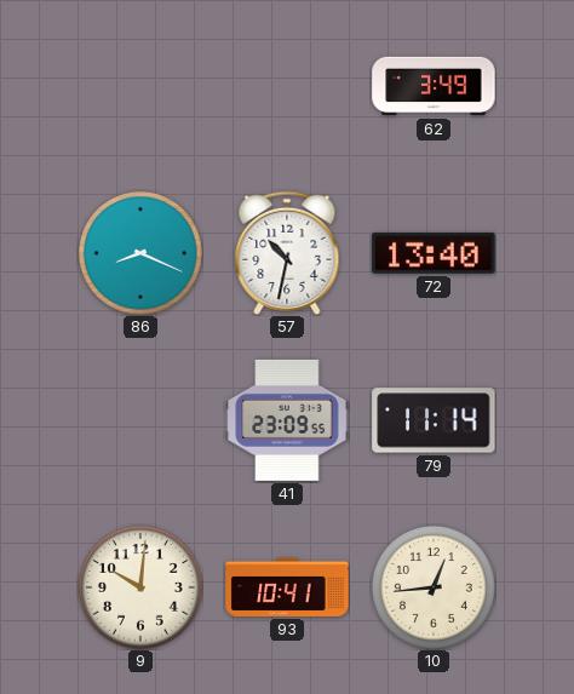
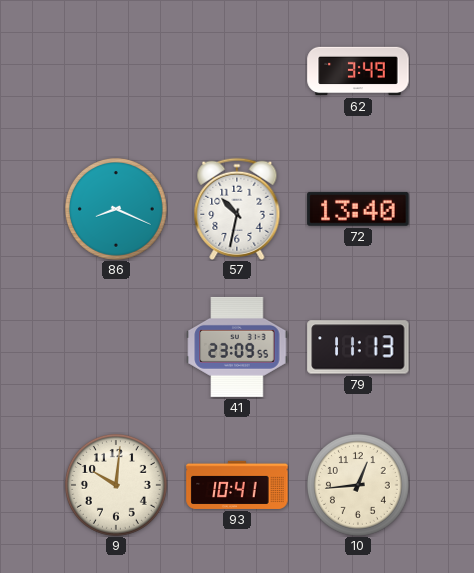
79: 11:14 -> 11:13 (358, 347)
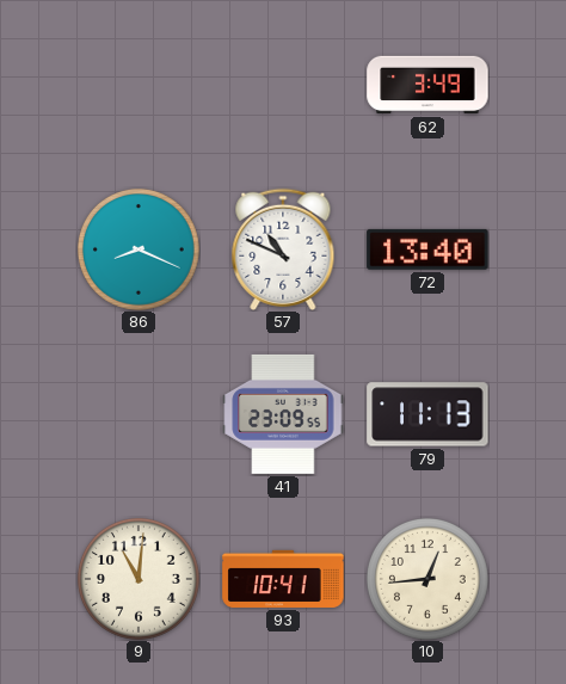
57: 10:32 -> 10:49 (283, 249)
9: 10:01 -> 11:01 (139, 579)
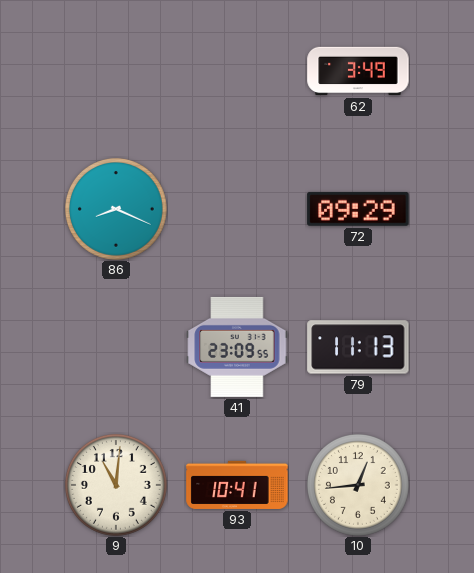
57: 10:49 -> none (283, 249)
72: 13:40 -> 09:29 (358, 209)
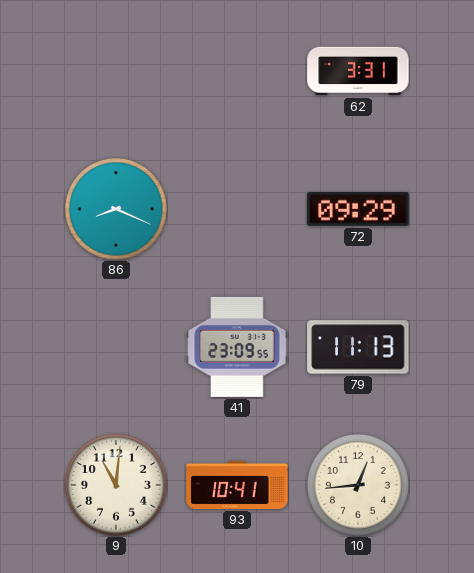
62: 3:49 -> 3:31 (358, 71)
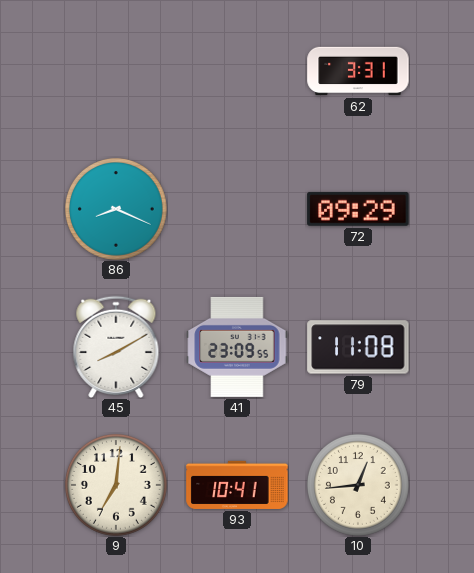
45: none -> 8:10 (116, 347)
79: 11:13 -> 11:08 (358, 347)
9: 11:01 -> 7:01 (116, 485)
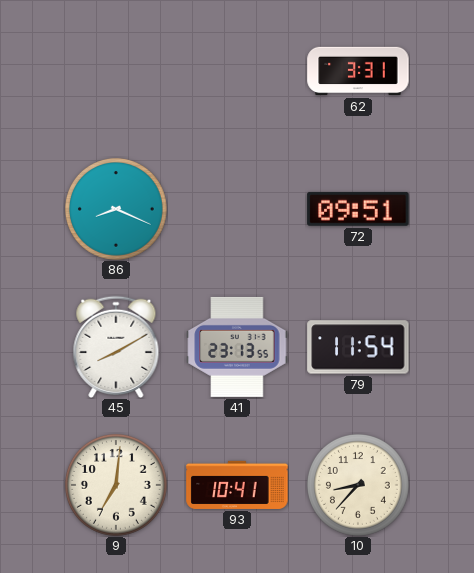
72: 09:29 -> 09:51 (358, 209)
41: 23:09 -> 23:13 (237, 347)
79: 11:08 -> 11:54 (358, 347)
10: 12:44 -> 8:37 (358, 485)
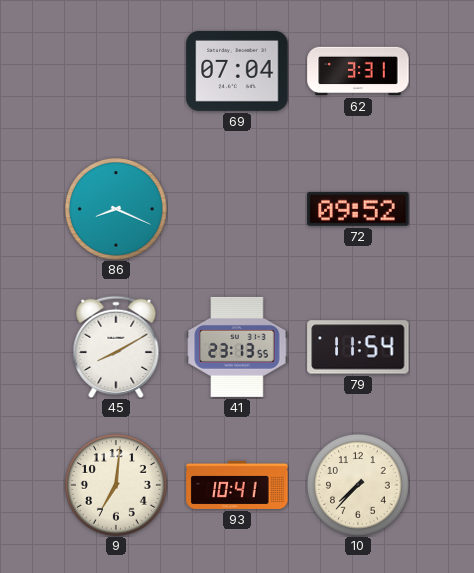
69: none -> 07:04 (237, 71)
72: 09:51 -> 09:52 (358, 209)
10: 8:37 -> 7:37 (358, 485)
